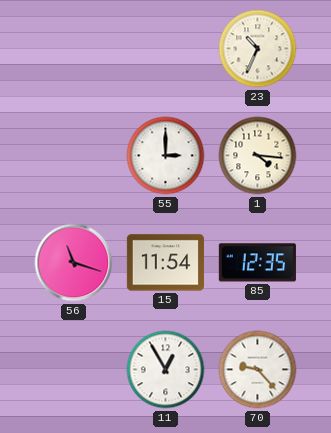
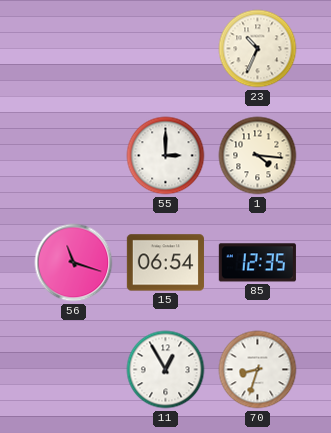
15: 11:54 -> 06:54 (165, 263)
70: 9:23 -> 8:33 (258, 370)
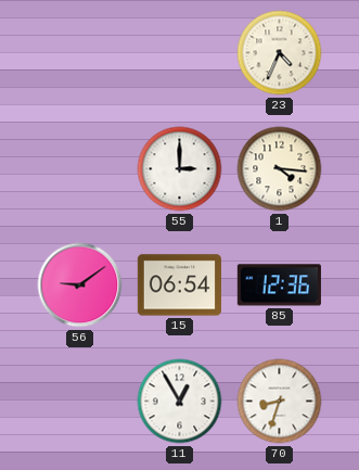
23: 10:34 -> 4:34 (280, 53)
56: 11:18 -> 9:09 (80, 285)
85: 12:35 -> 12:36 (279, 285)
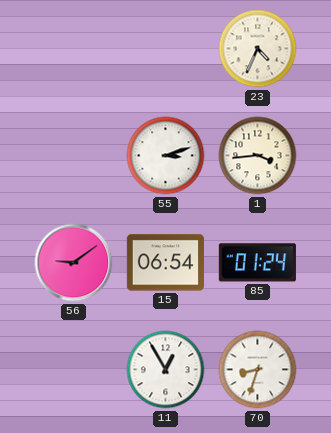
55: 3:00 -> 3:12 (166, 156)
1: 4:16 -> 3:44 (258, 156)
85: 12:36 -> 01:24 (257, 263)
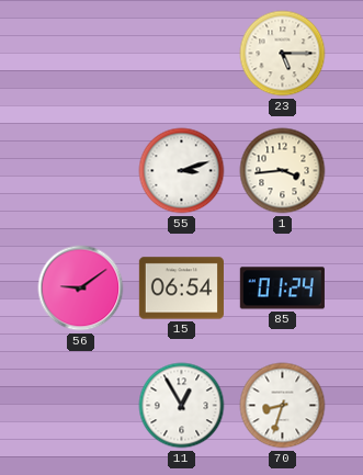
23: 4:34 -> 5:15 (283, 54)
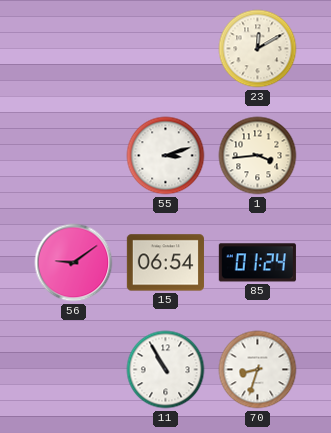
23: 5:15 -> 12:10 (258, 49)
11: 12:55 -> 10:55 (166, 370)
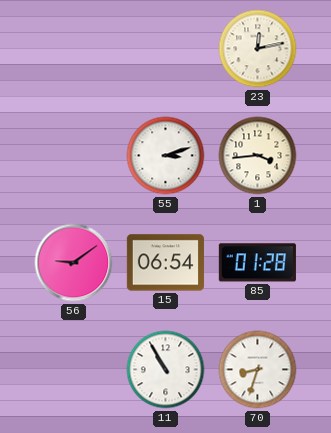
23: 12:10 -> 12:13 (258, 49)
85: 01:24 -> 01:28 (257, 263)
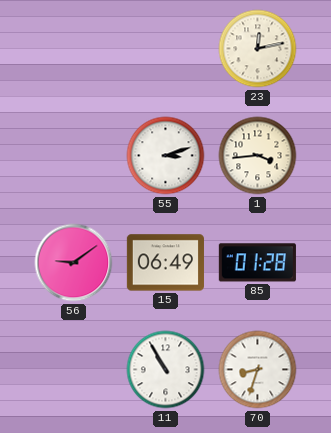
15: 06:54 -> 06:49 (165, 263)
